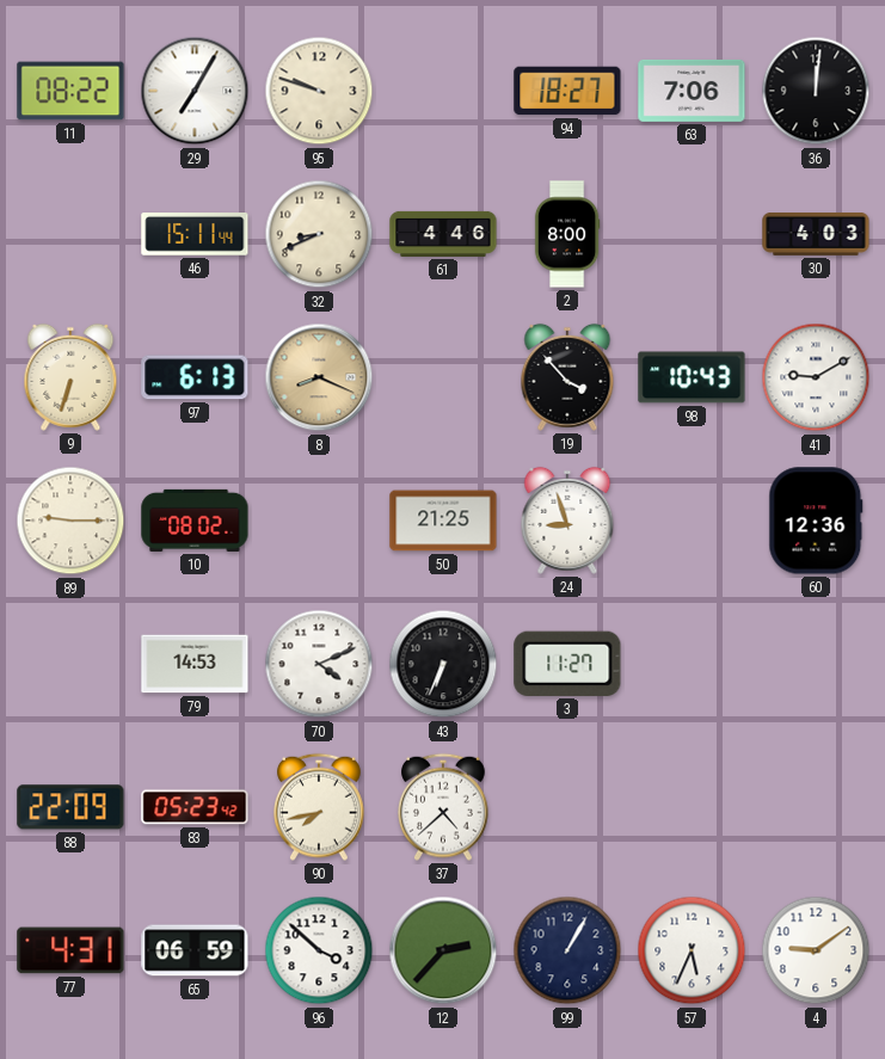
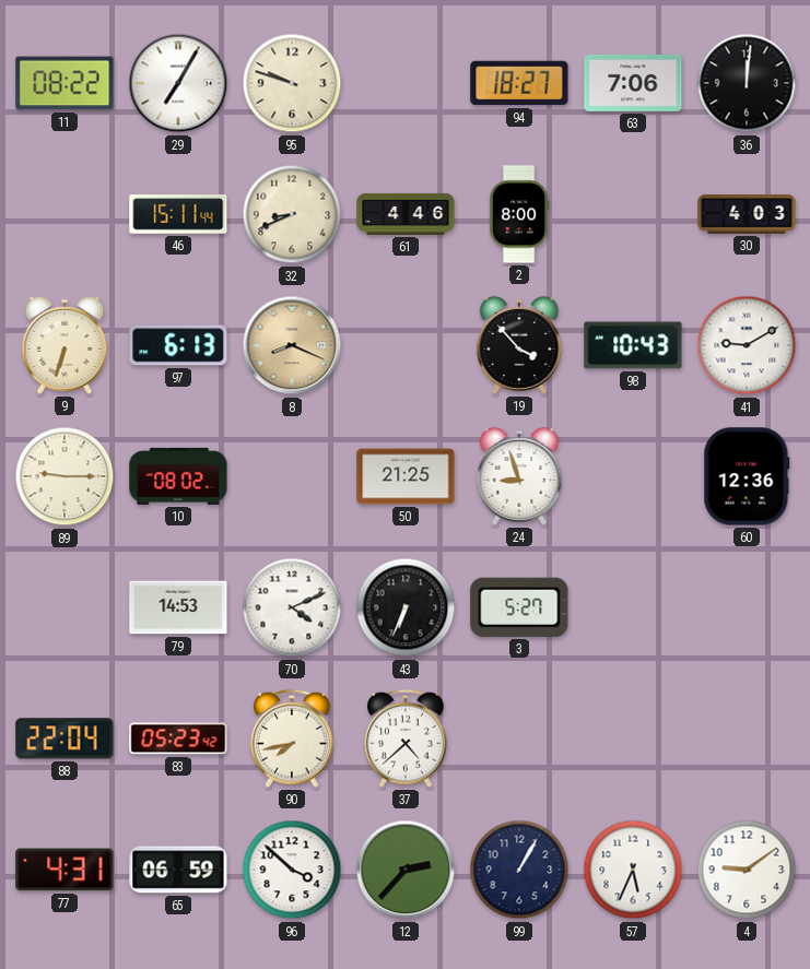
3: 11:27 -> 5:27 (519, 607)
88: 22:09 -> 22:04 (64, 738)
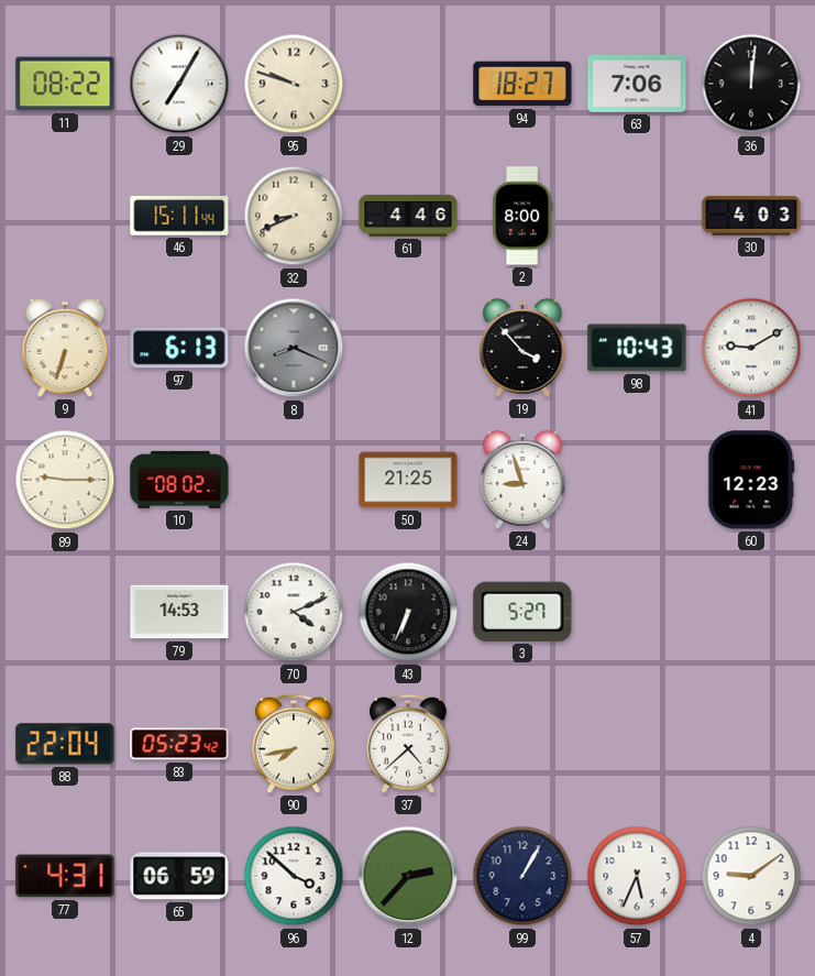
8 dial: champagne -> grey (294, 348)
60: 12:36 -> 12:23 (751, 480)
